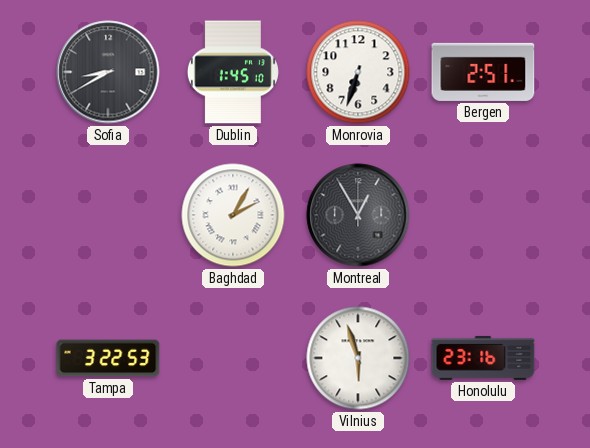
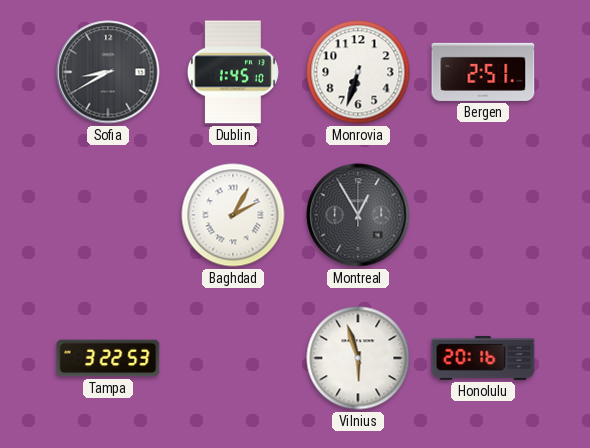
Honolulu: 23:16 -> 20:16 (483, 358)
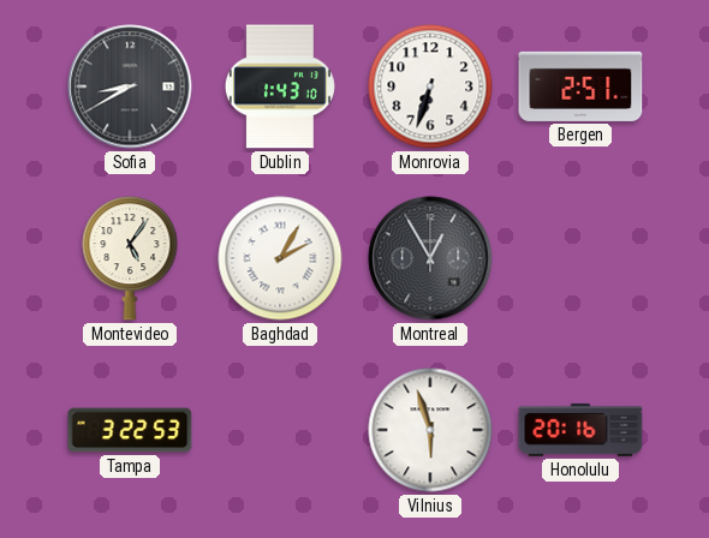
Dublin: 1:45 -> 1:43 (280, 86)
Montevideo: none -> 5:06 (130, 258)
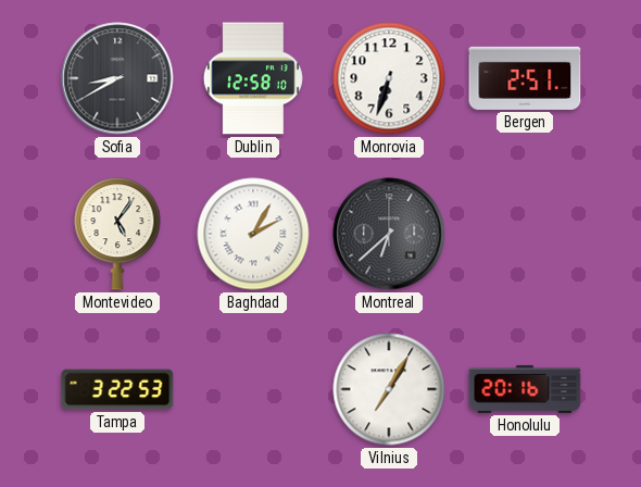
Dublin: 1:43 -> 12:58 (253, 78)
Montreal: 12:55 -> 6:38 (389, 234)
Vilnius: 5:57 -> 7:05 (389, 389)
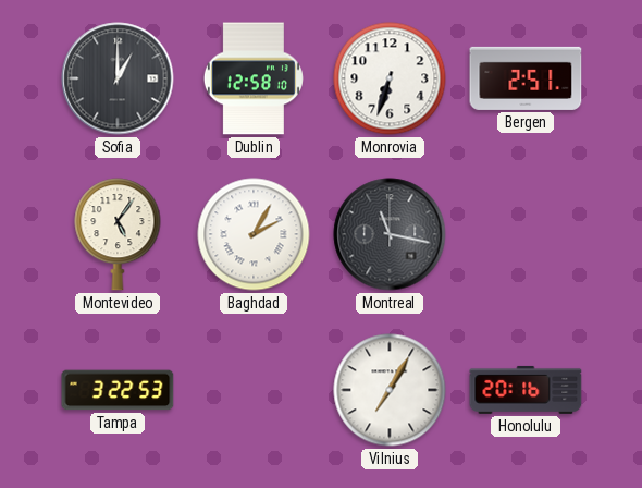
Sofia: 8:40 -> 1:00 (118, 78)
Montreal: 6:38 -> 11:17 (390, 234)
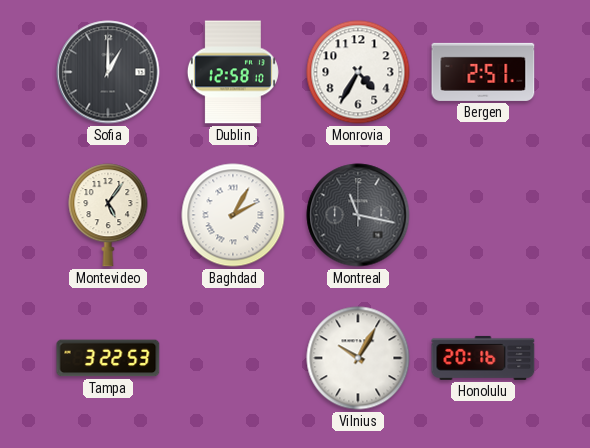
Monrovia: 6:33 -> 4:35 (358, 72)
Vilnius: 7:05 -> 10:05 (358, 358)
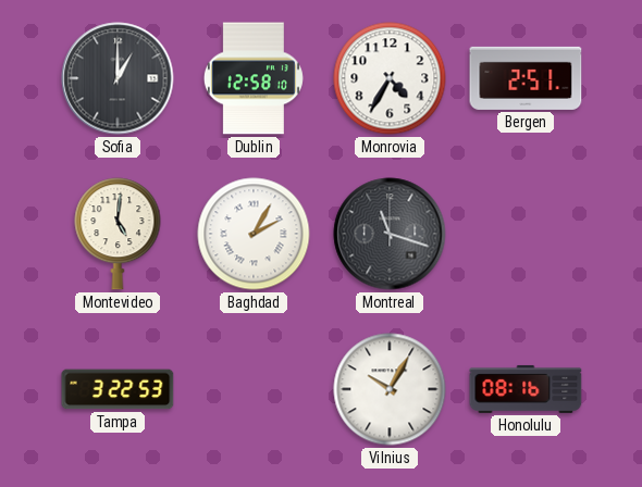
Montevideo: 5:06 -> 5:01 (118, 234)
Montreal: 11:17 -> 11:18 (390, 234)
Honolulu: 20:16 -> 08:16 (526, 389)
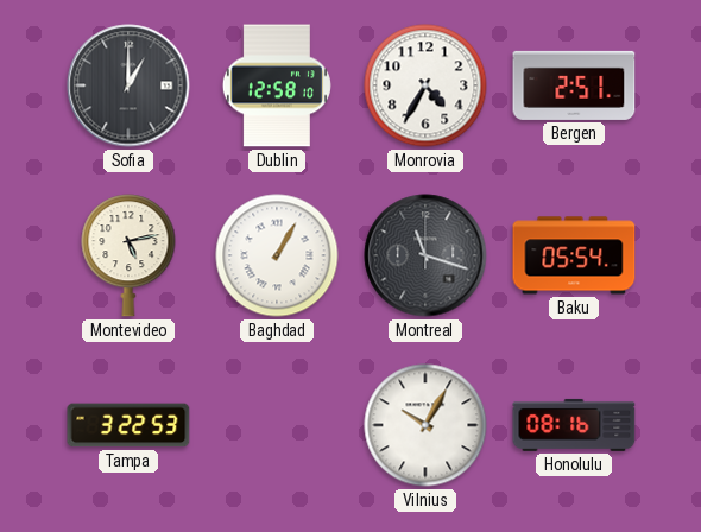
Montevideo: 5:01 -> 5:13 (128, 255)
Baghdad: 2:05 -> 1:05 (277, 255)
Baku: none -> 05:54 (574, 255)
